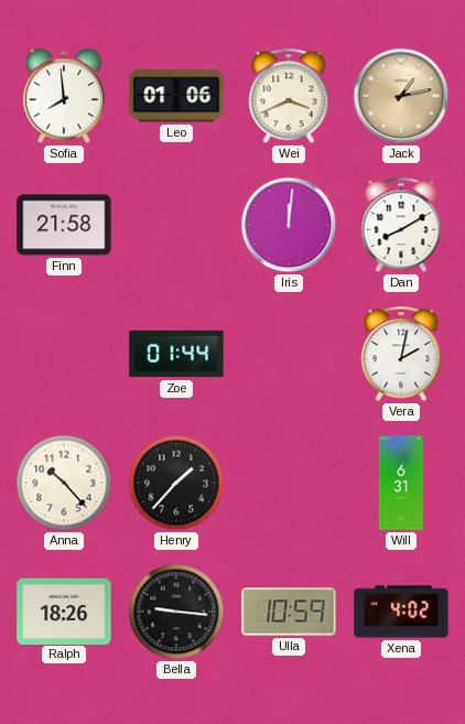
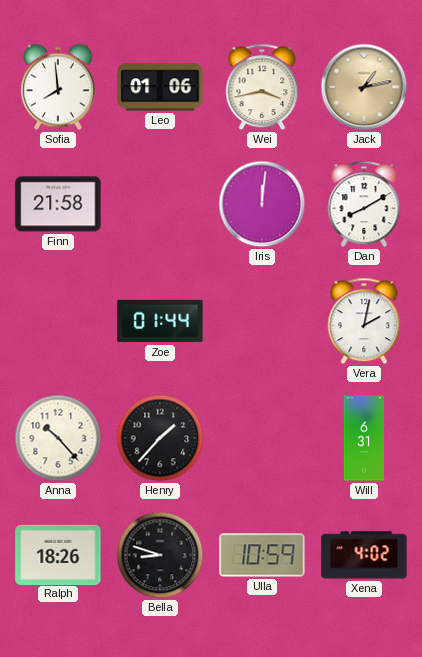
Wei: 3:41 -> 3:43 (262, 87)
Bella: 9:16 -> 8:48 (160, 555)
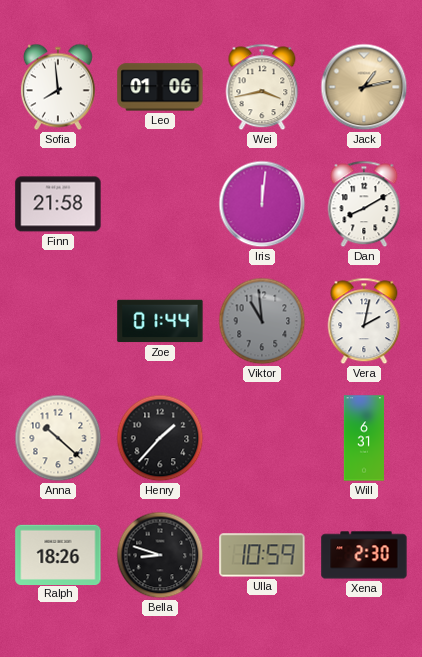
Viktor: none -> 10:59 (262, 321)
Anna: 10:23 -> 10:22 (58, 438)
Xena: 4:02 -> 2:30 (364, 555)
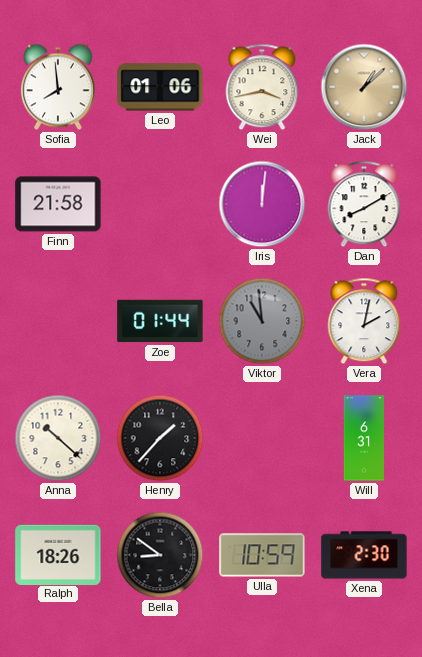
Jack: 1:13 -> 1:08 (364, 87)
Bella: 8:48 -> 8:51 (160, 555)
